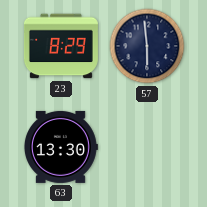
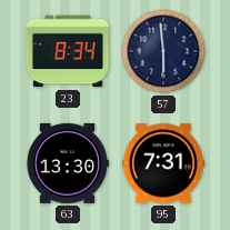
23: 8:29 -> 8:34 (68, 51)
95: none -> 7:31 (163, 163)
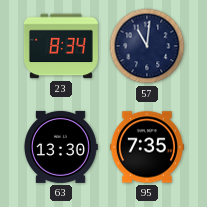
57: 5:59 -> 11:01 (147, 46)
95: 7:31 -> 7:35 (147, 147)
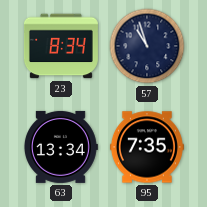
57: 11:01 -> 10:57 (147, 46)
63: 13:30 -> 13:34 (60, 147)
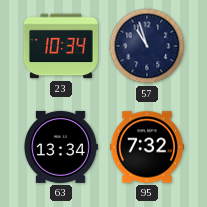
23: 8:34 -> 10:34 (61, 46)
95: 7:35 -> 7:32 (147, 147)
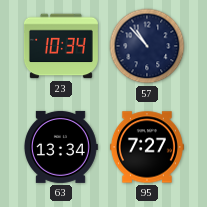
57: 10:57 -> 10:53 (147, 46)
95: 7:32 -> 7:27 (147, 147)
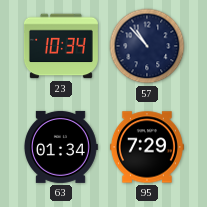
63: 13:34 -> 01:34 (60, 147)
95: 7:27 -> 7:29 (147, 147)
